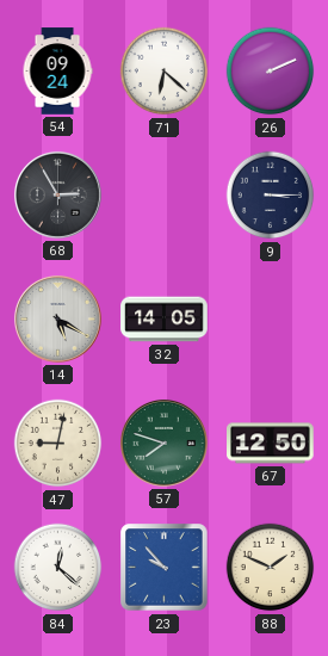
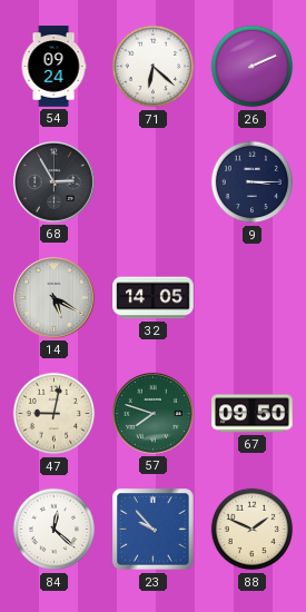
67: 12:50 -> 09:50 (253, 414)
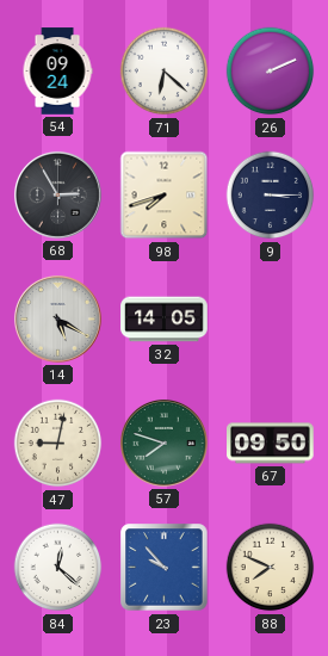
98: none -> 7:42 (165, 196)
88: 1:49 -> 7:49 (271, 568)
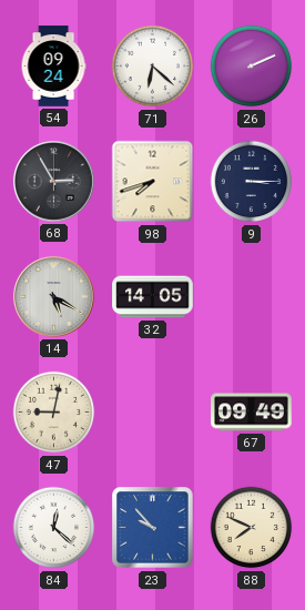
57: 7:48 -> none (163, 443)
67: 09:50 -> 09:49 (252, 413)
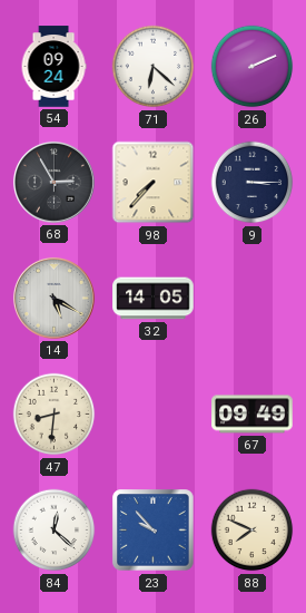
98: 7:42 -> 7:37 (154, 183)
47: 9:02 -> 8:31 (55, 415)
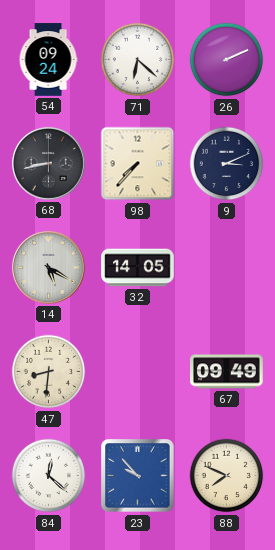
68: 2:55 -> 8:43 (48, 163)
9: 3:15 -> 3:11 (227, 164)
